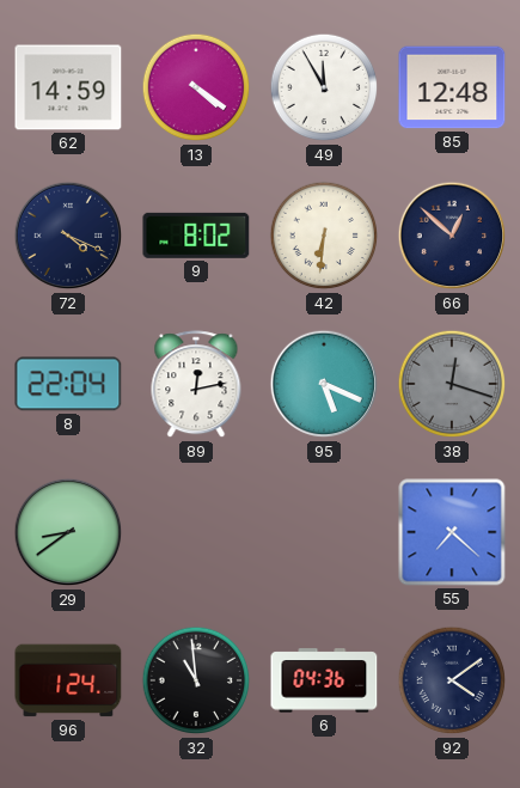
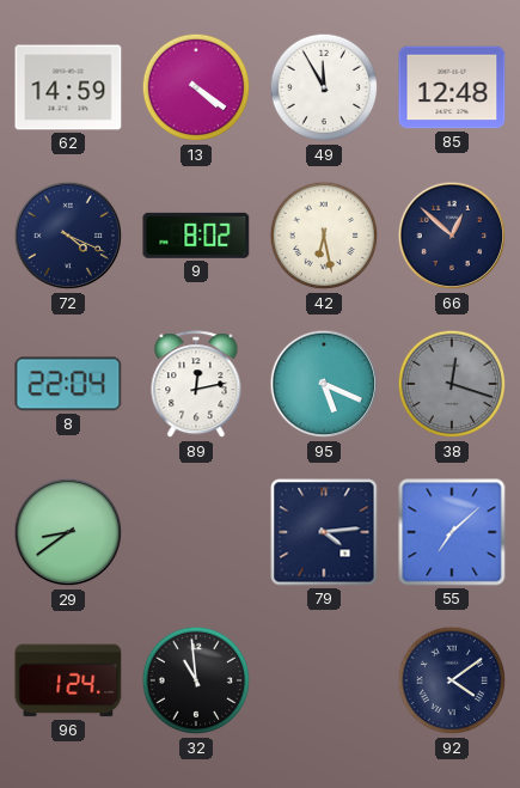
42: 6:31 -> 6:28 (324, 236)
79: none -> 4:14 (324, 532)
55: 7:22 -> 7:08 (452, 532)
6: 04:36 -> none (324, 680)
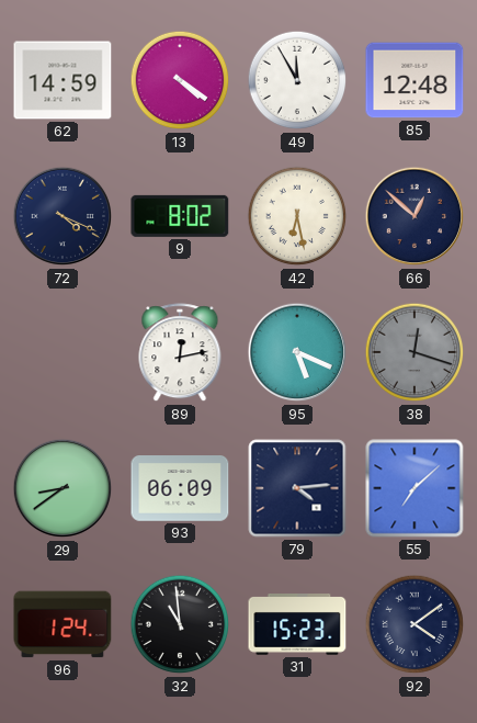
8: 22:04 -> none (68, 384)
93: none -> 06:09 (180, 488)
31: none -> 15:23 (297, 625)
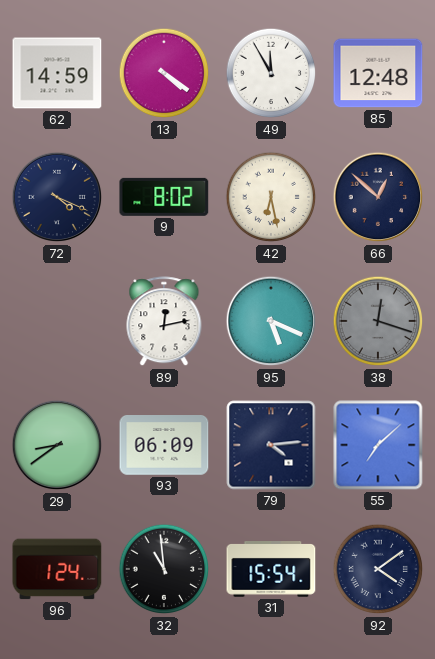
31: 15:23 -> 15:54 (271, 570)
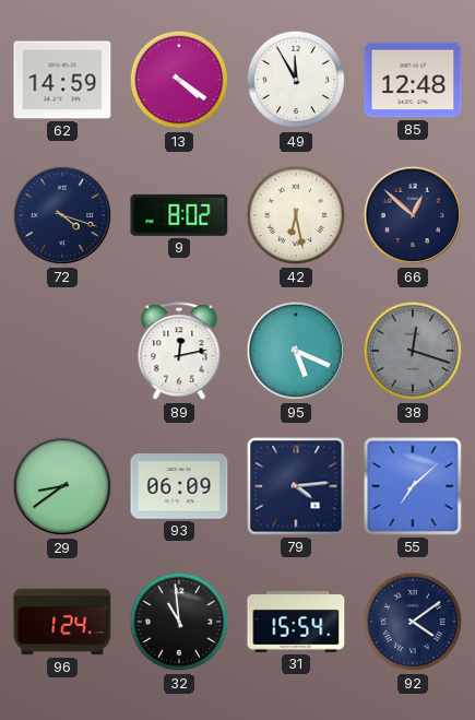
72: 4:19 -> 4:18 (62, 215)
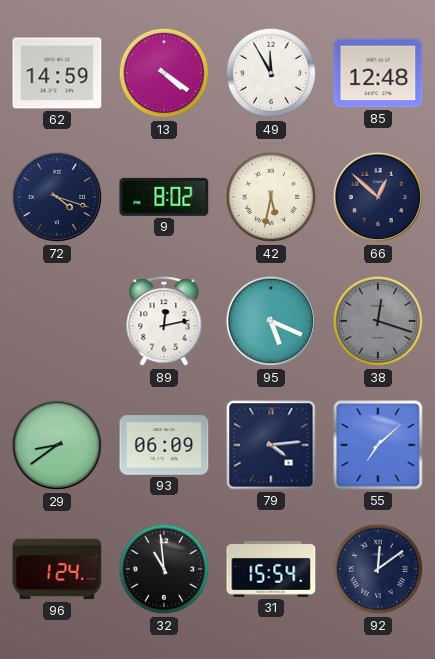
42: 6:28 -> 5:32 (271, 197)
92: 4:09 -> 12:09 (378, 569)
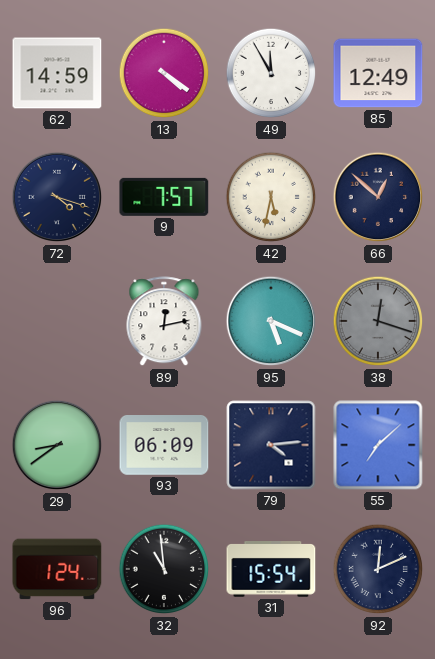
85: 12:48 -> 12:49 (378, 73)
9: 8:02 -> 7:57 (164, 197)
92: 12:09 -> 12:11 (378, 569)
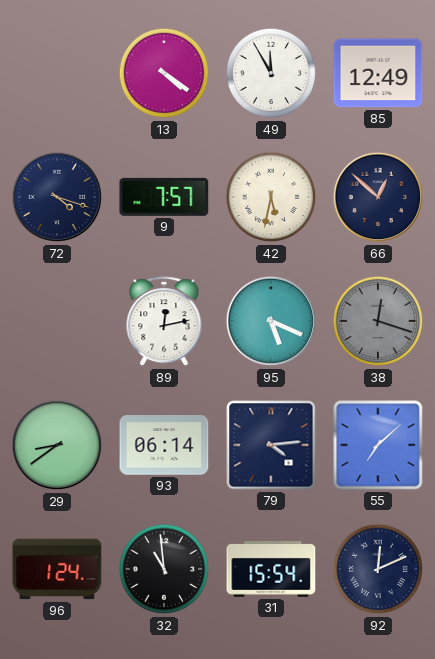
62: 14:59 -> none (57, 73)
93: 06:09 -> 06:14 (164, 445)
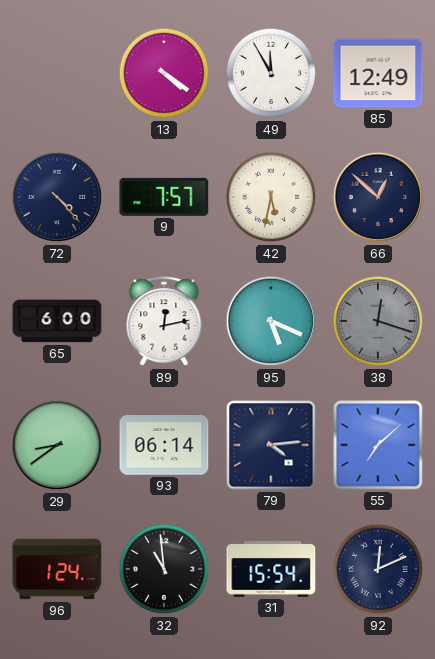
72: 4:18 -> 4:23 (57, 197)
65: none -> 6:00 (57, 321)
